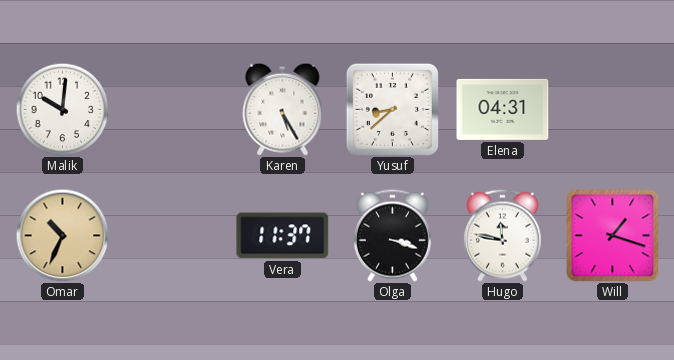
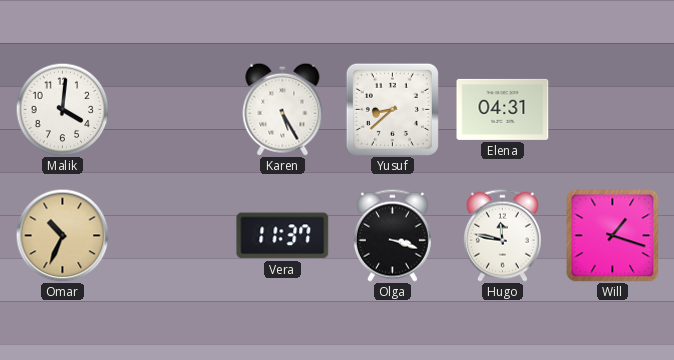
Malik: 10:01 -> 4:01 (62, 109)
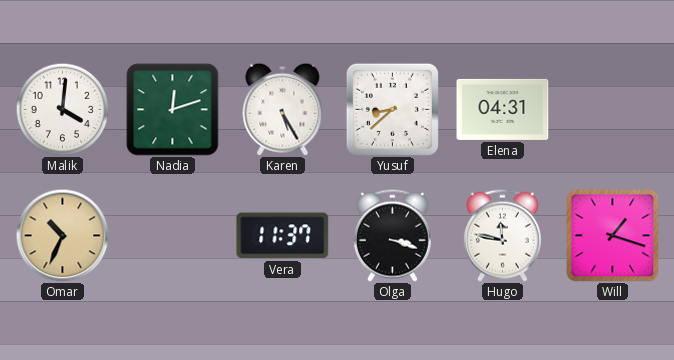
Nadia: none -> 12:12 (173, 110)
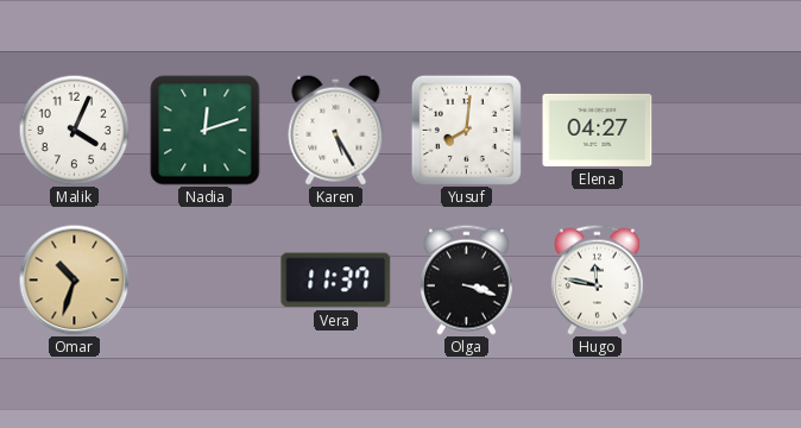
Malik: 4:01 -> 4:04 (74, 130)
Yusuf: 8:38 -> 8:01 (466, 130)
Elena: 04:31 -> 04:27 (598, 130)
Omar: 10:34 -> 10:33 (74, 279)
Will: 1:18 -> none (613, 236)
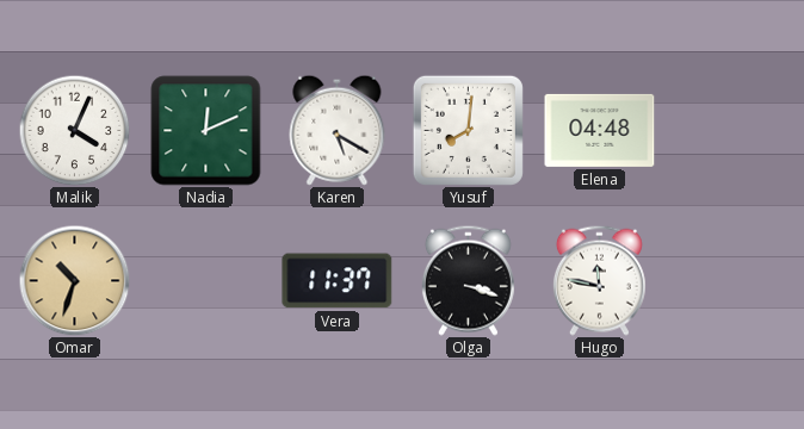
Nadia: 12:12 -> 12:11 (206, 131)
Karen: 5:25 -> 5:20 (338, 130)
Elena: 04:27 -> 04:48 (600, 130)
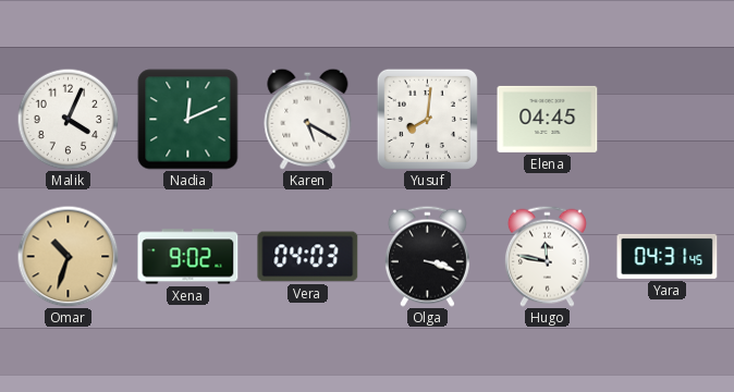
Elena: 04:48 -> 04:45 (548, 119)
Xena: none -> 9:02 (188, 257)
Vera: 11:37 -> 04:03 (308, 257)
Yara: none -> 04:31 (668, 256)
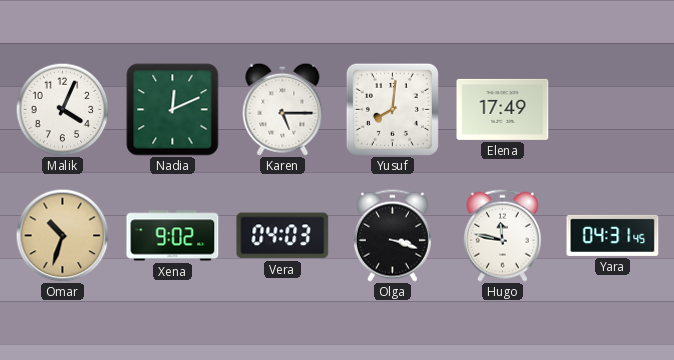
Karen: 5:20 -> 5:15 (283, 109)
Elena: 04:45 -> 17:49 (503, 109)
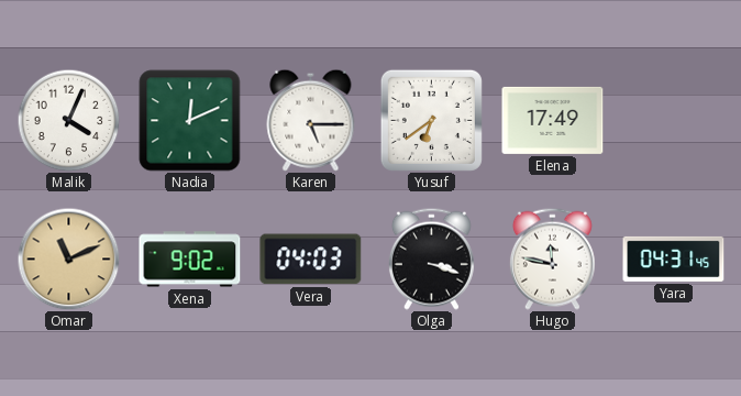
Yusuf: 8:01 -> 6:39 (431, 120)
Omar: 10:33 -> 11:11 (68, 258)
